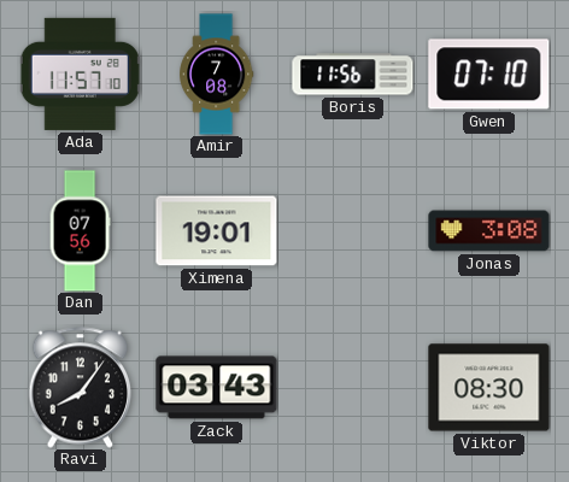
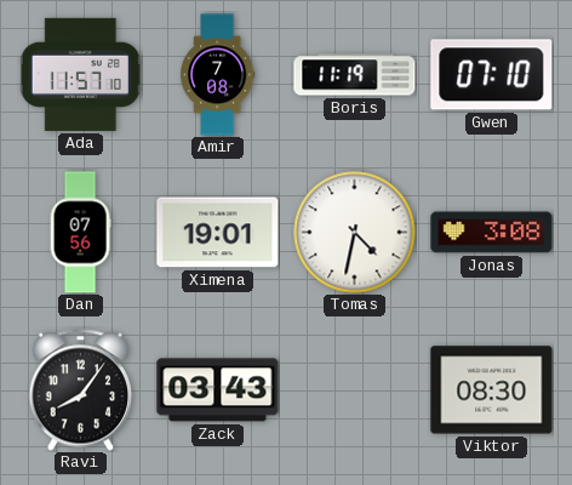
Boris: 11:56 -> 11:19 (355, 75)
Tomas: none -> 4:32 (355, 233)
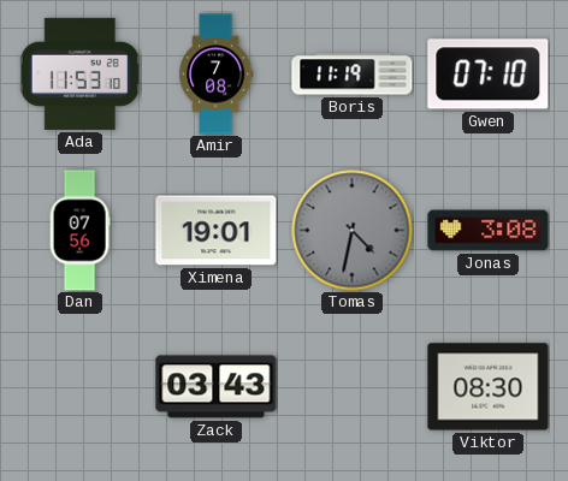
Ada: 11:57 -> 11:53 (79, 73)
Tomas dial: white -> grey (353, 231)
Ravi: 8:06 -> none (81, 390)
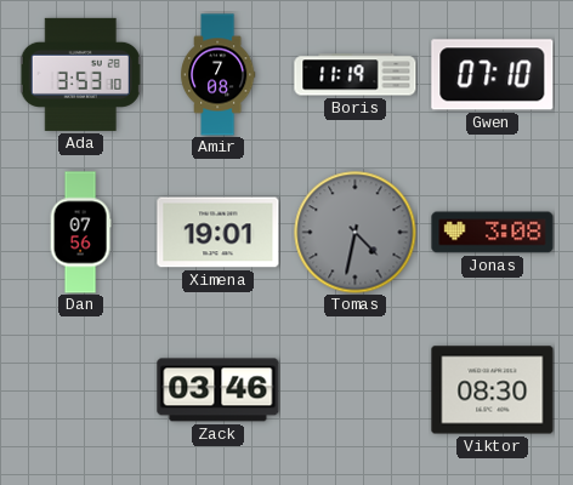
Ada: 11:53 -> 3:53 (80, 74)
Zack: 03:43 -> 03:46 (219, 390)
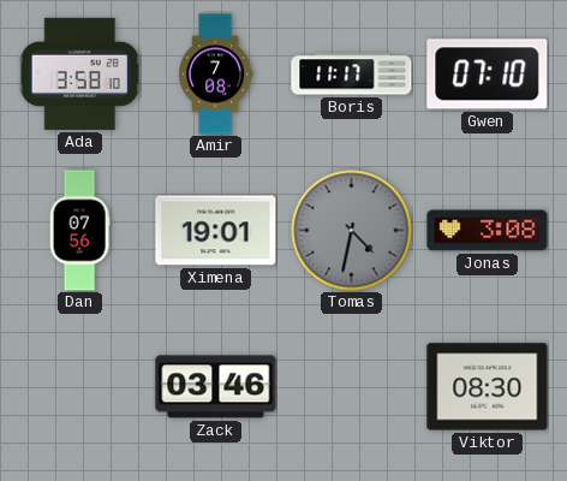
Ada: 3:53 -> 3:58 (79, 73)
Boris: 11:19 -> 11:17 (352, 75)
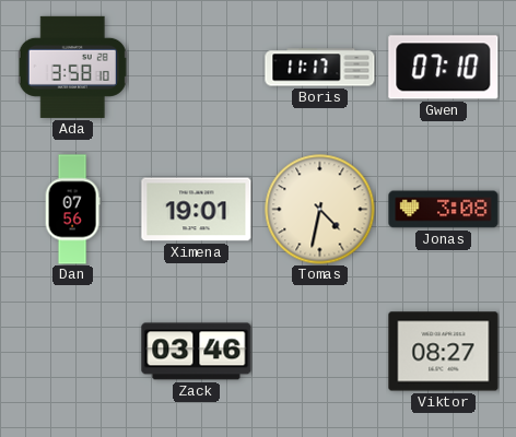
Amir: 7:08 -> none (216, 75)
Tomas dial: grey -> cream (320, 210)
Viktor: 08:30 -> 08:27 (444, 352)
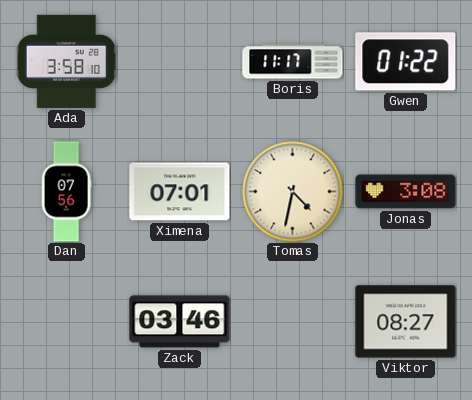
Gwen: 07:10 -> 01:22 (406, 62)
Ximena: 19:01 -> 07:01 (180, 192)
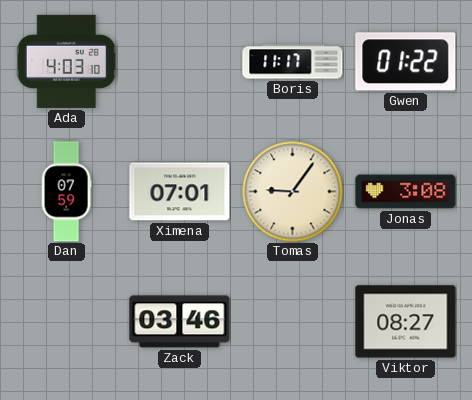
Ada: 3:58 -> 4:03 (66, 61)
Dan: 07:56 -> 07:59 (66, 192)
Tomas: 4:32 -> 9:06 (293, 192)
